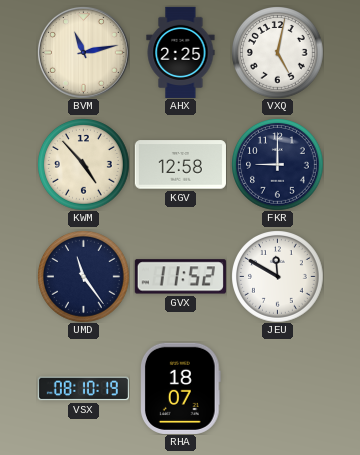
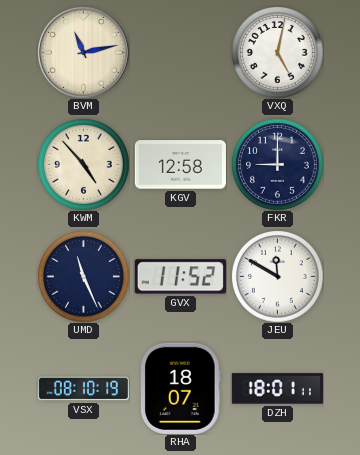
AHX: 2:25 -> none (181, 52)
UMD: 11:24 -> 11:26 (84, 277)
DZH: none -> 18:01 (277, 389)
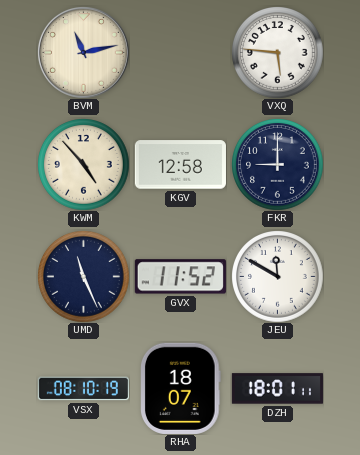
VXQ: 5:02 -> 5:46 (278, 53)
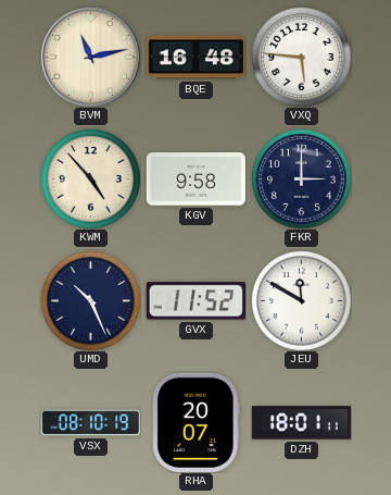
BQE: none -> 16:48 (195, 58)
KGV: 12:58 -> 9:58 (195, 180)
FKR: 9:00 -> 3:00 (302, 180)
UMD: 11:26 -> 10:26 (91, 301)
RHA: 18:07 -> 20:07 (197, 422)
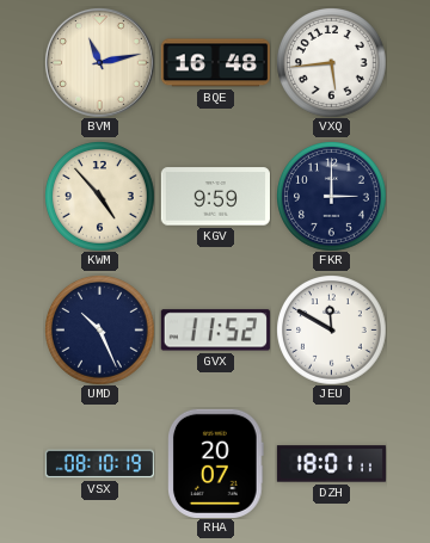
VXQ: 5:46 -> 5:44 (332, 63)
KGV: 9:58 -> 9:59 (215, 197)
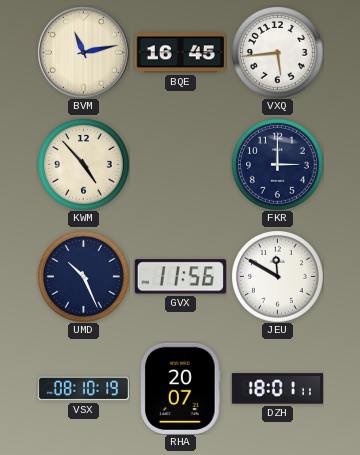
BQE: 16:48 -> 16:45 (180, 53)
KGV: 9:59 -> none (215, 197)
GVX: 11:52 -> 11:56 (180, 277)
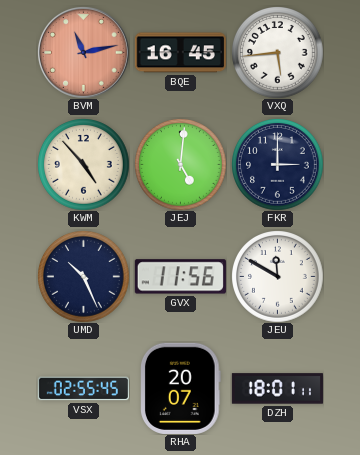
BVM dial: cream -> salmon (83, 52)
JEJ: none -> 5:01 (181, 165)
VSX: 08:10 -> 02:55 (83, 389)
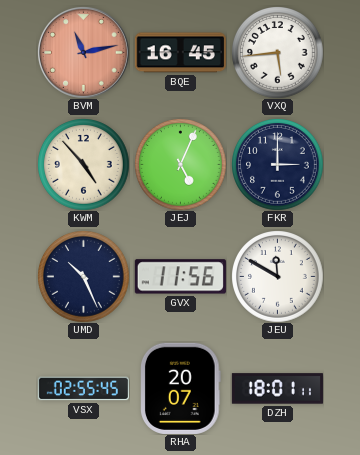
JEJ: 5:01 -> 5:04 (181, 165)
